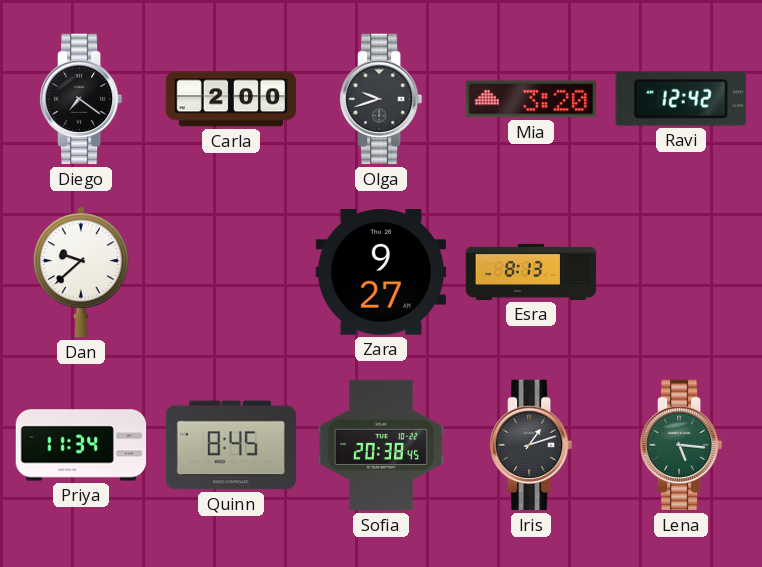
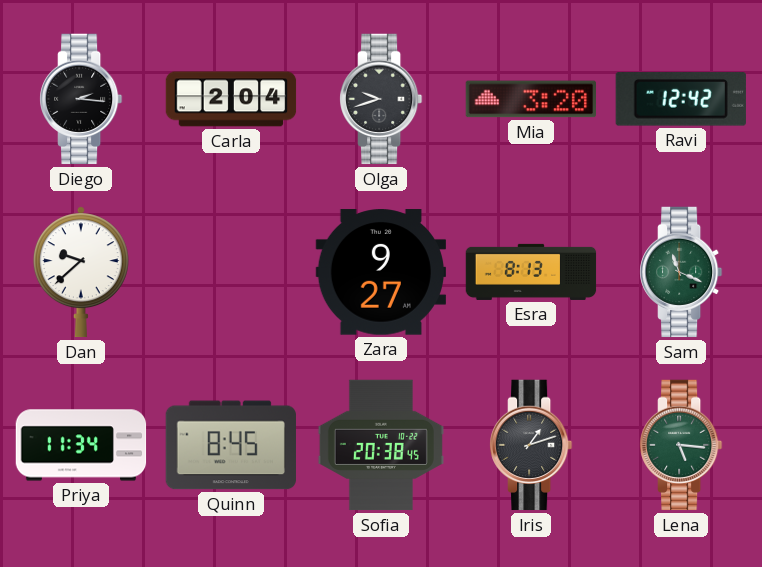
Diego: 7:21 -> 2:16 (82, 99)
Carla: 2:00 -> 2:04 (231, 99)
Sam: none -> 11:19 (682, 272)
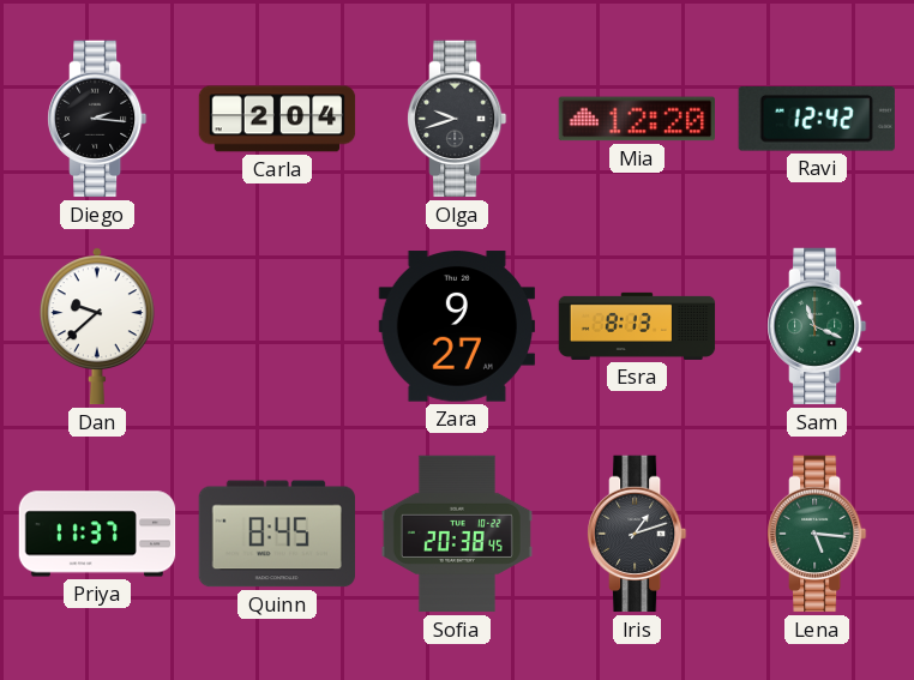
Mia: 3:20 -> 12:20 (636, 119)
Priya: 11:34 -> 11:37 (97, 534)
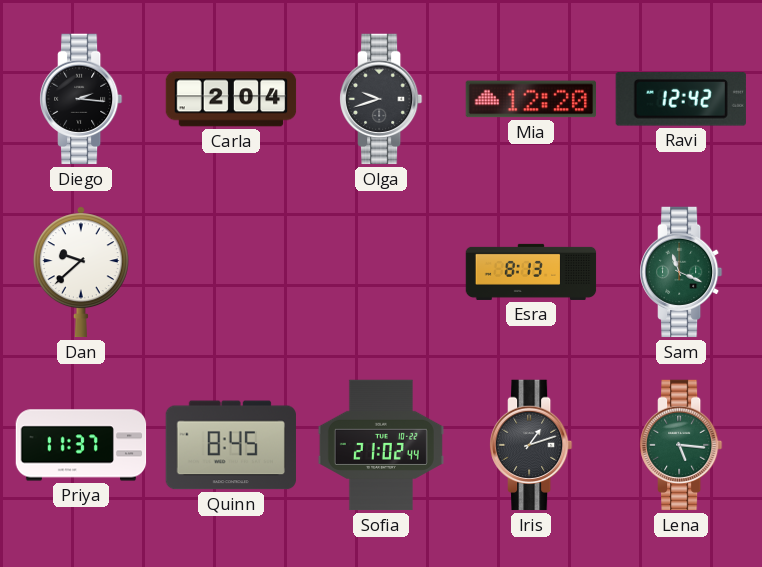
Zara: 9:27 -> none (456, 326)
Sofia: 20:38 -> 21:02 (381, 445)
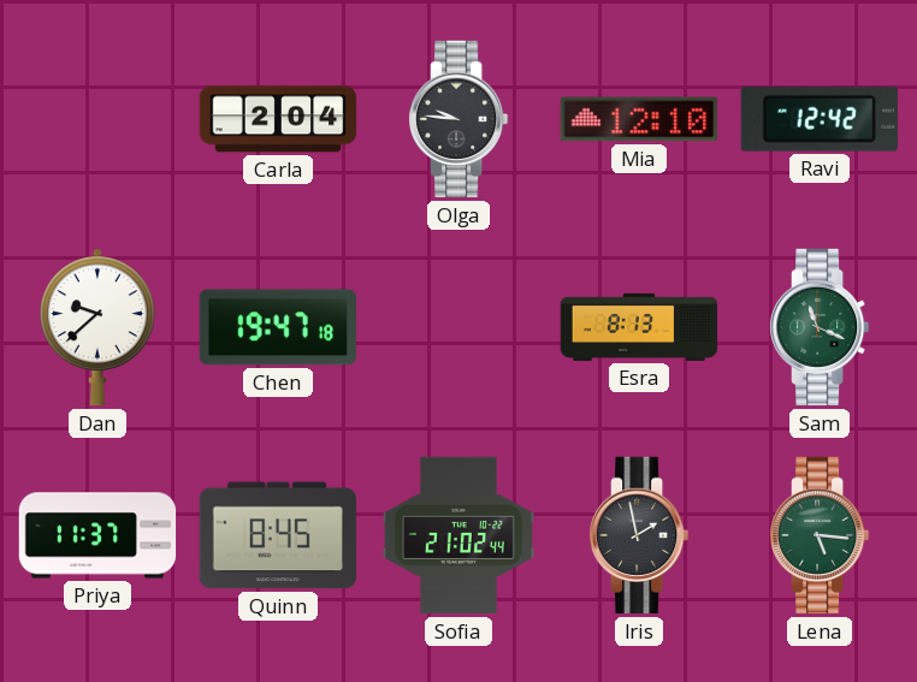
Diego: 2:16 -> none (82, 99)
Olga: 9:42 -> 9:46 (460, 119)
Mia: 12:20 -> 12:10 (638, 119)
Chen: none -> 19:47 (278, 327)
Iris: 1:12 -> 1:58 (640, 535)
